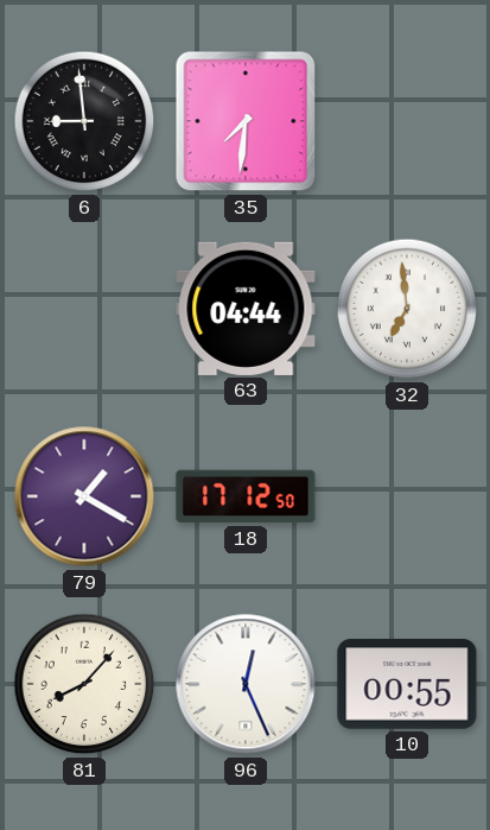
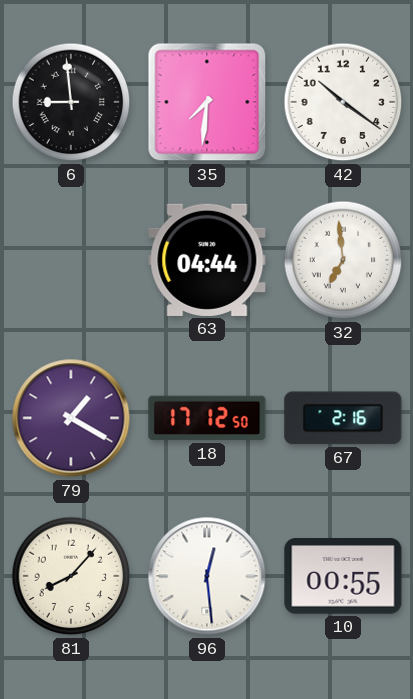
42: none -> 10:21 (343, 102)
67: none -> 2:16 (343, 418)
96: 12:26 -> 12:29 (207, 576)
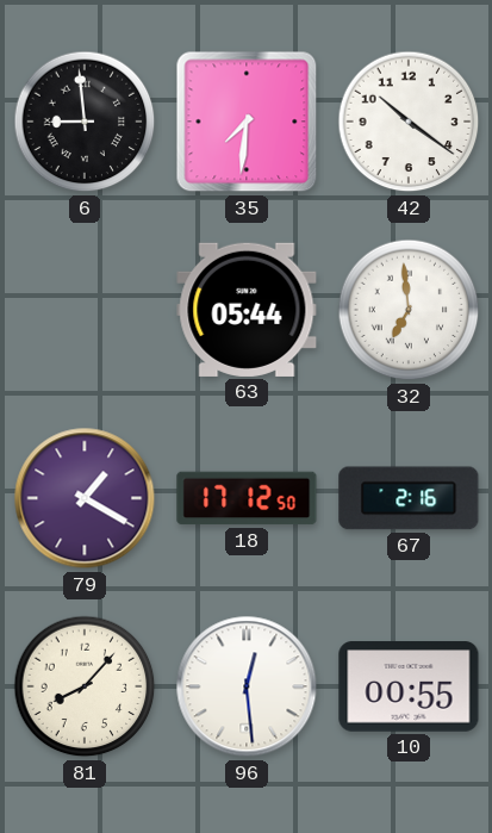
63: 04:44 -> 05:44 (247, 310)
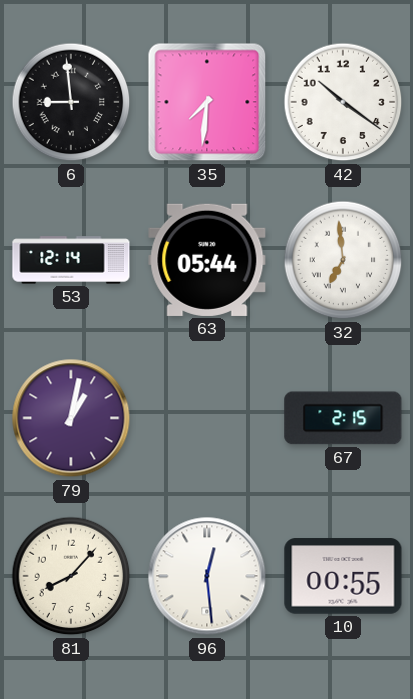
53: none -> 12:14 (71, 260)
79: 1:20 -> 1:02 (71, 418)
18: 17:12 -> none (247, 498)
67: 2:16 -> 2:15 (343, 418)
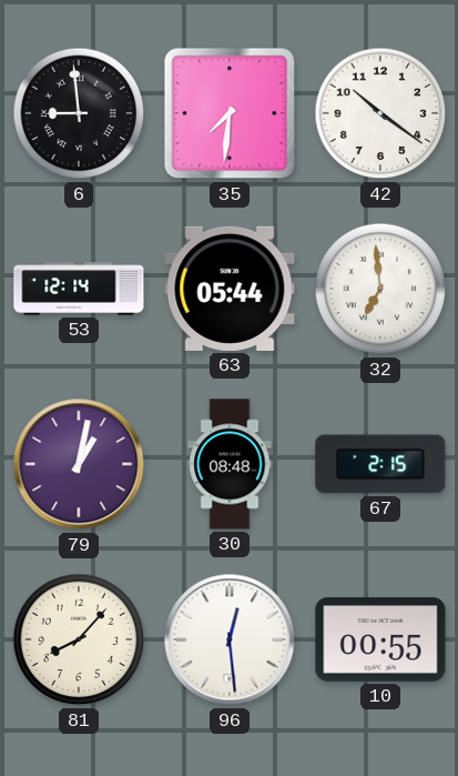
30: none -> 08:48 (230, 464)
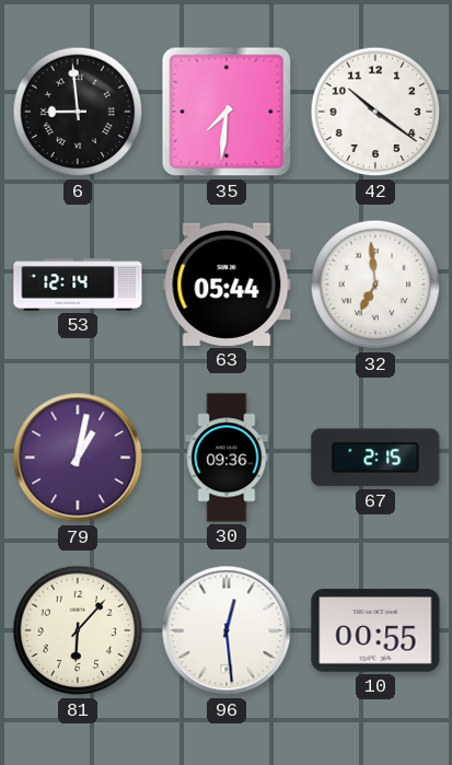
30: 08:48 -> 09:36 (227, 457)
81: 8:07 -> 6:07 (78, 630)
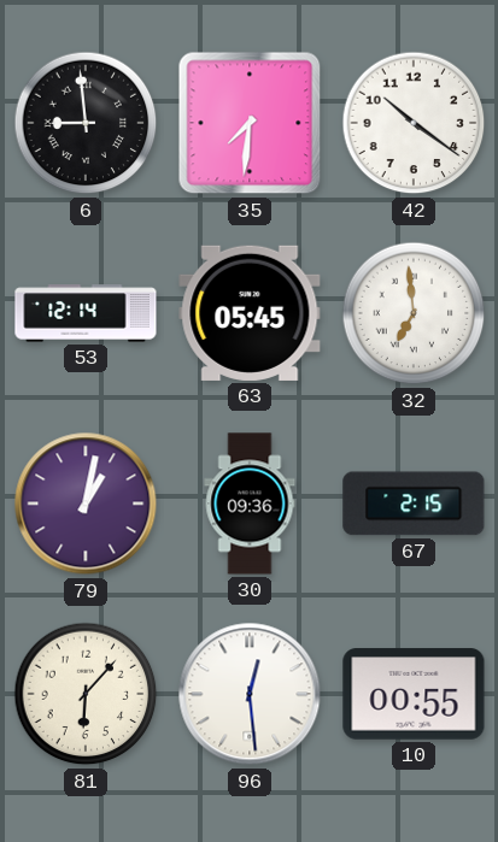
63: 05:44 -> 05:45 (250, 313)
